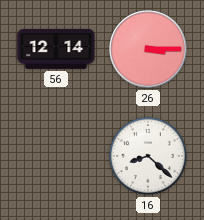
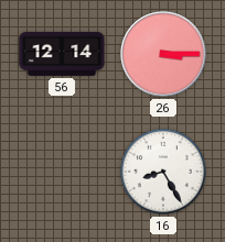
16: 8:22 -> 8:25 (163, 172)
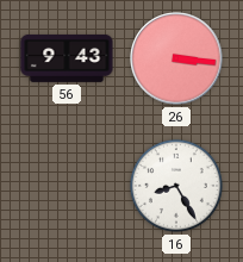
56: 12:14 -> 9:43 (67, 58)
26: 3:15 -> 3:16 (176, 58)
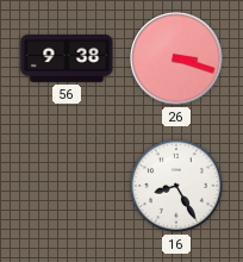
56: 9:43 -> 9:38 (67, 58)
26: 3:16 -> 3:18 (176, 58)
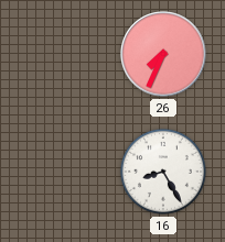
56: 9:38 -> none (67, 58)
26: 3:18 -> 7:34 (163, 54)
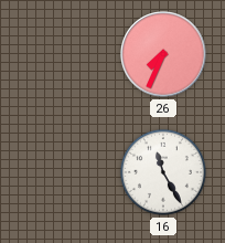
16: 8:25 -> 11:25 (163, 172)
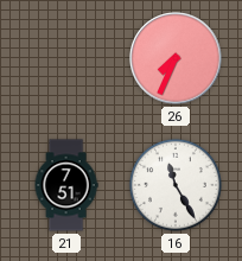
21: none -> 7:51 (66, 185)
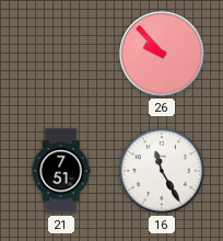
26: 7:34 -> 9:53 (162, 54)
